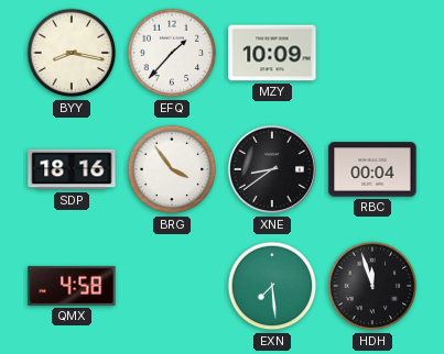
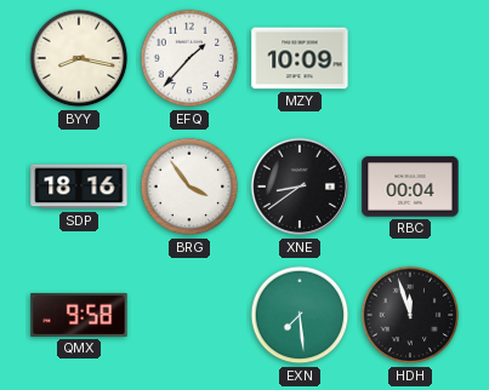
QMX: 4:58 -> 9:58 (79, 315)
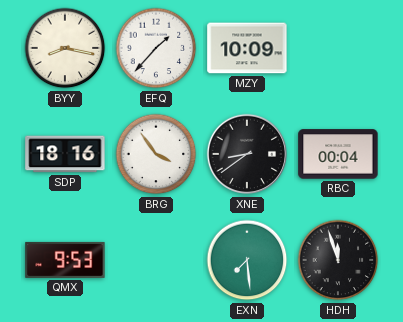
QMX: 9:58 -> 9:53 (65, 260)
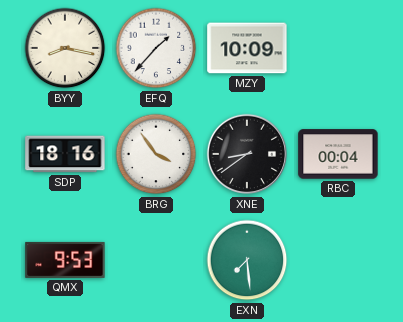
HDH: 11:57 -> none (338, 260)
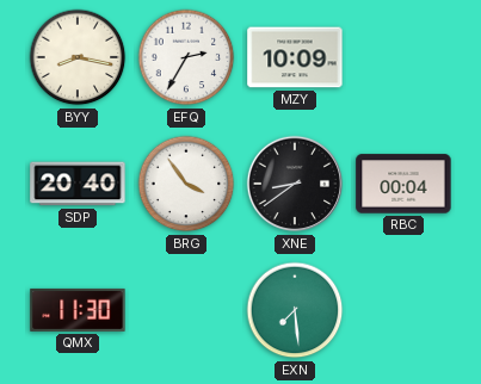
EFQ: 1:37 -> 2:35 (186, 57)
SDP: 18:16 -> 20:40 (78, 184)
QMX: 9:53 -> 11:30 (78, 310)
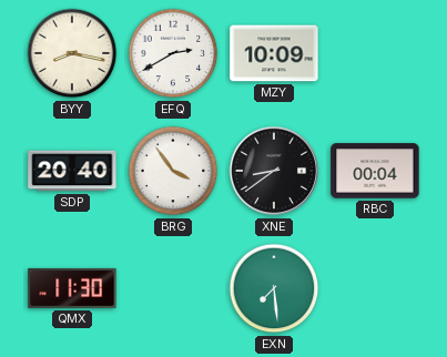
EFQ: 2:35 -> 2:40 (173, 53)
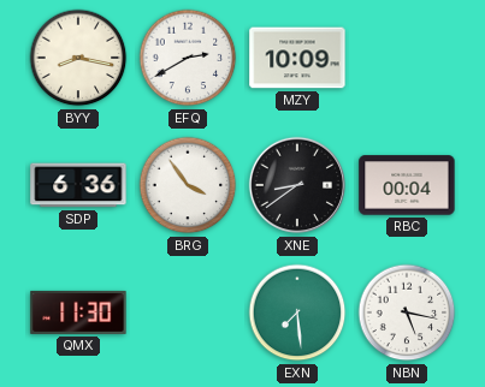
SDP: 20:40 -> 6:36 (78, 185)
NBN: none -> 5:17 (407, 312)
